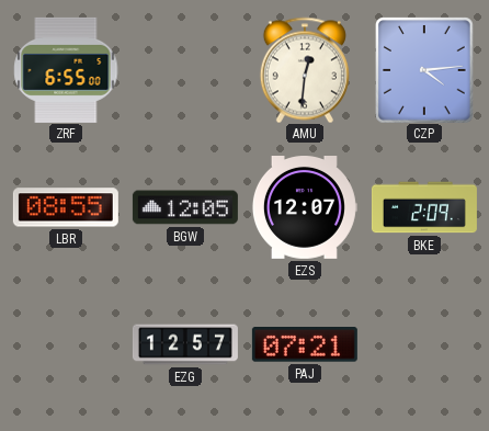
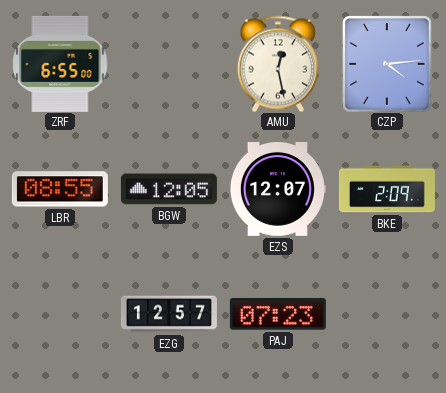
AMU: 12:31 -> 12:28 (278, 64)
PAJ: 07:21 -> 07:23 (278, 315)
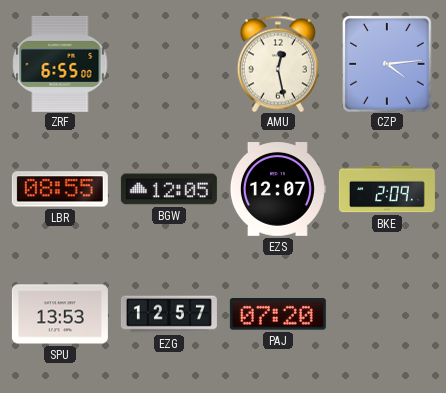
SPU: none -> 13:53 (60, 314)
PAJ: 07:23 -> 07:20 (278, 315)
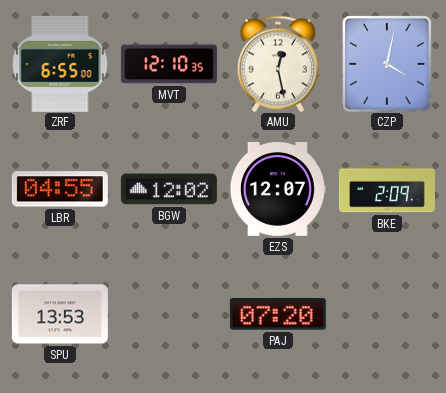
MVT: none -> 12:10 (169, 64)
CZP: 4:14 -> 4:02 (387, 64)
LBR: 08:55 -> 04:55 (60, 189)
BGW: 12:05 -> 12:02 (169, 189)
EZG: 12:57 -> none (169, 314)
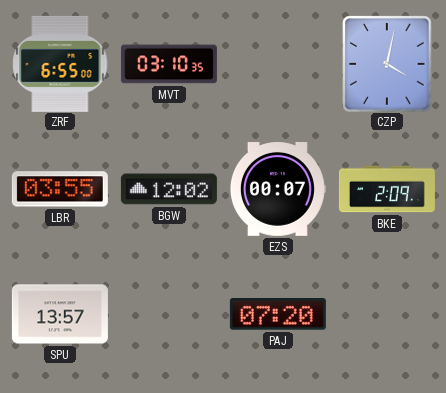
MVT: 12:10 -> 03:10 (169, 64)
AMU: 12:28 -> none (278, 64)
LBR: 04:55 -> 03:55 (60, 189)
EZS: 12:07 -> 00:07 (278, 190)
SPU: 13:53 -> 13:57 (60, 314)
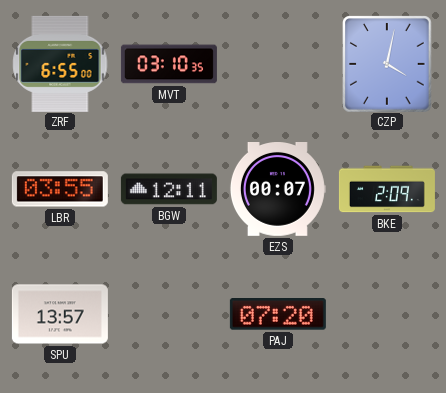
BGW: 12:02 -> 12:11 (169, 189)
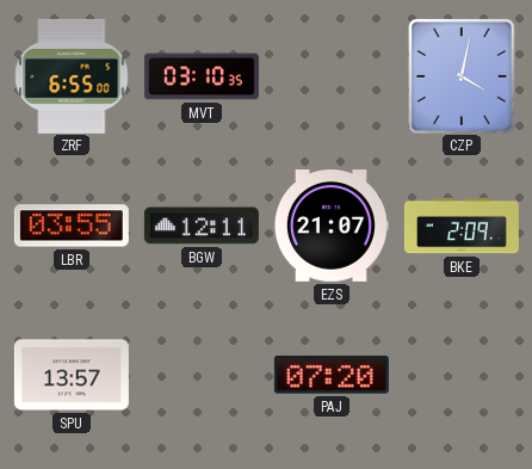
EZS: 00:07 -> 21:07 (332, 227)
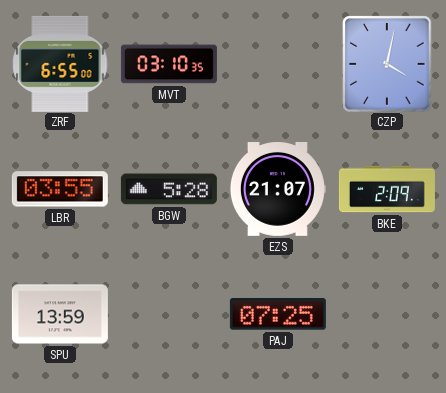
BGW: 12:11 -> 5:28 (169, 189)
SPU: 13:57 -> 13:59 (60, 314)
PAJ: 07:20 -> 07:25 (278, 315)
